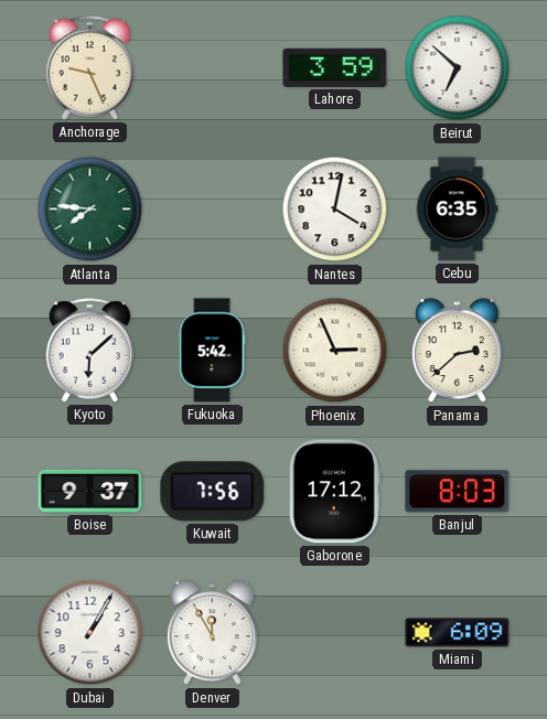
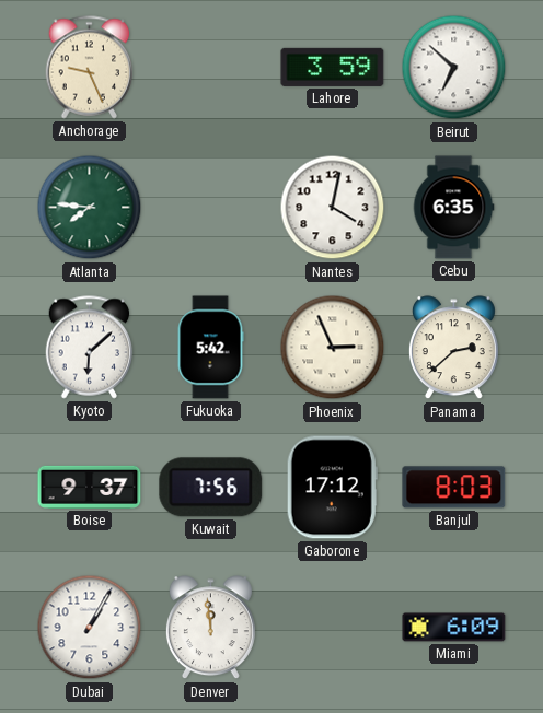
Denver: 11:55 -> 11:59 (210, 628)
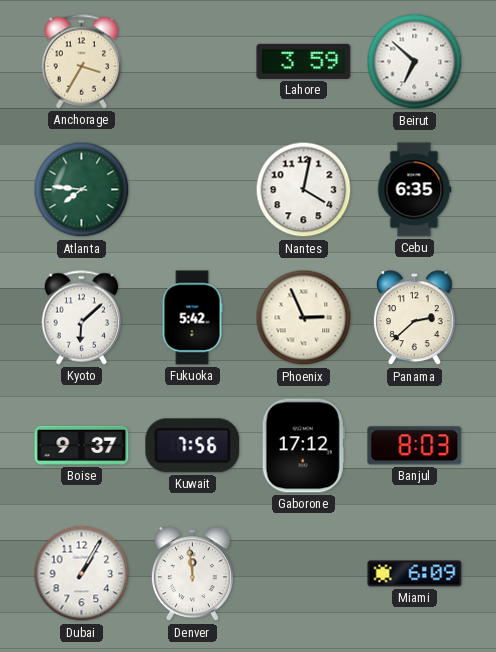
Anchorage: 9:26 -> 3:35 (82, 62)
